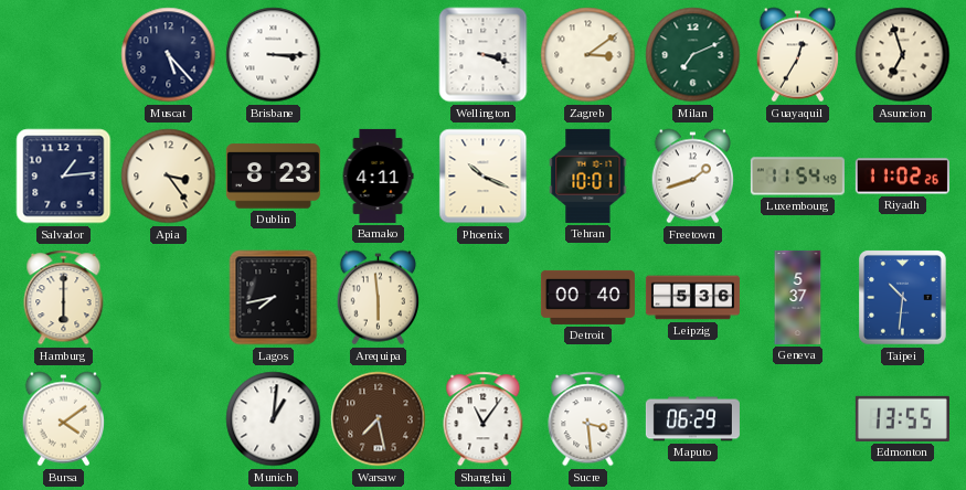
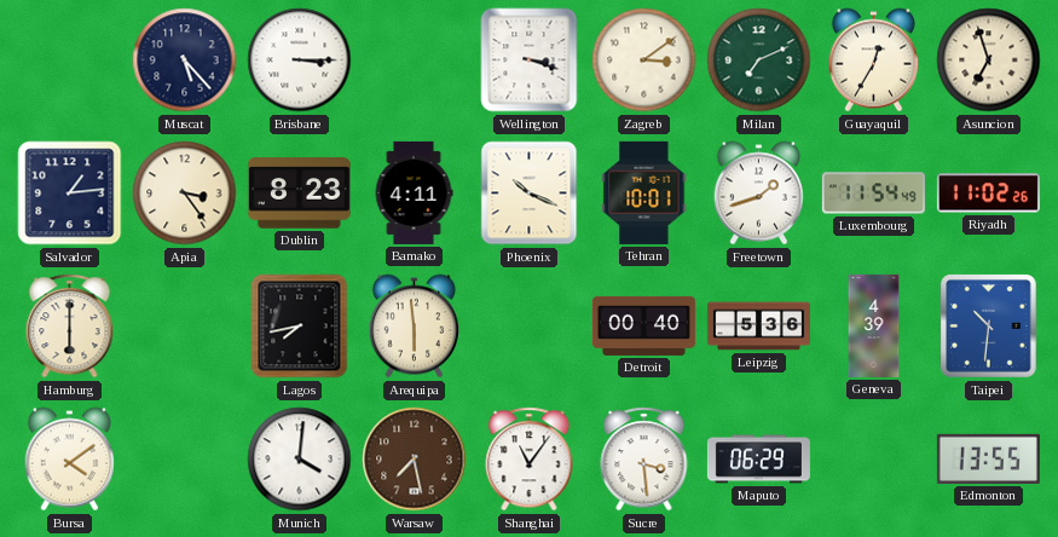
Geneva: 5:37 -> 4:39 (874, 325)
Munich: 1:01 -> 4:01 (300, 460)
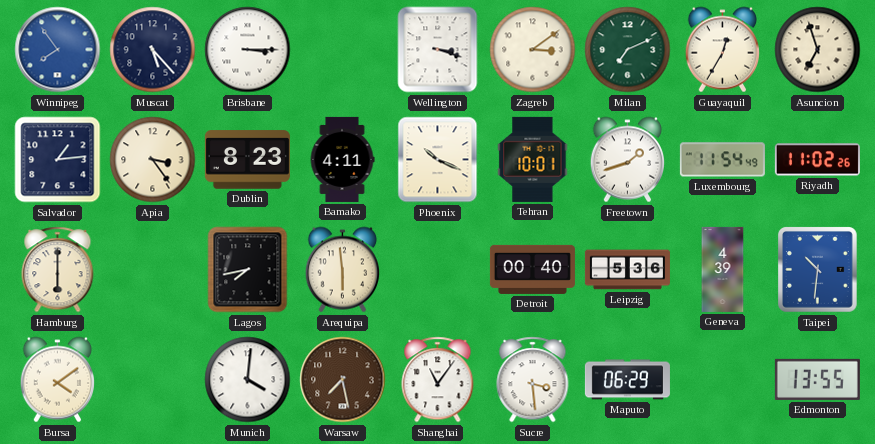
Winnipeg: none -> 7:54 (58, 50)
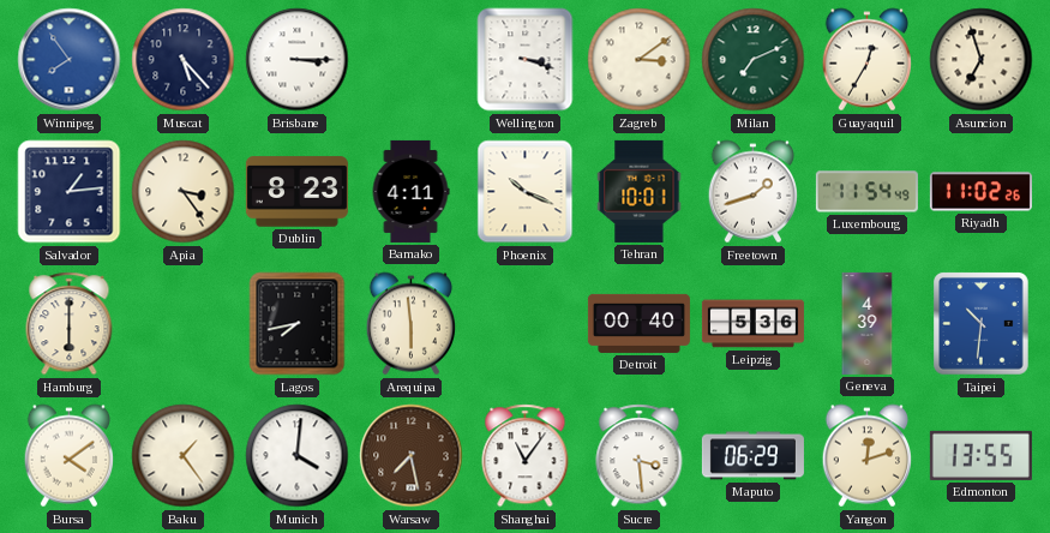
Baku: none -> 1:24 (184, 456)
Yangon: none -> 12:12 (866, 456)
